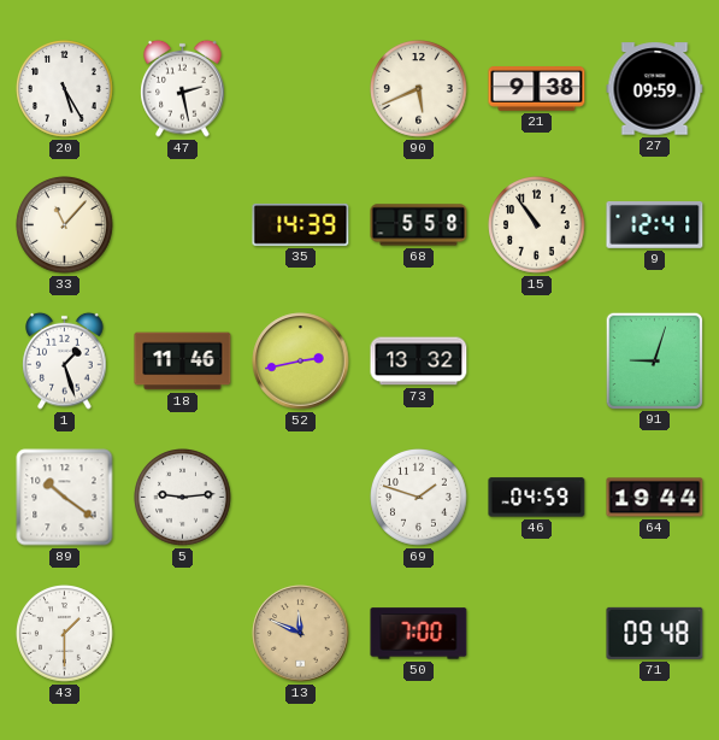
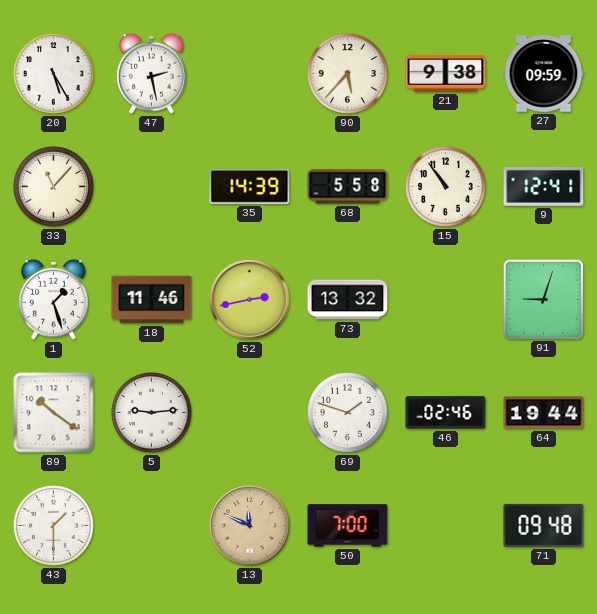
90: 5:41 -> 5:37 (348, 74)
46: 04:59 -> 02:46 (446, 413)
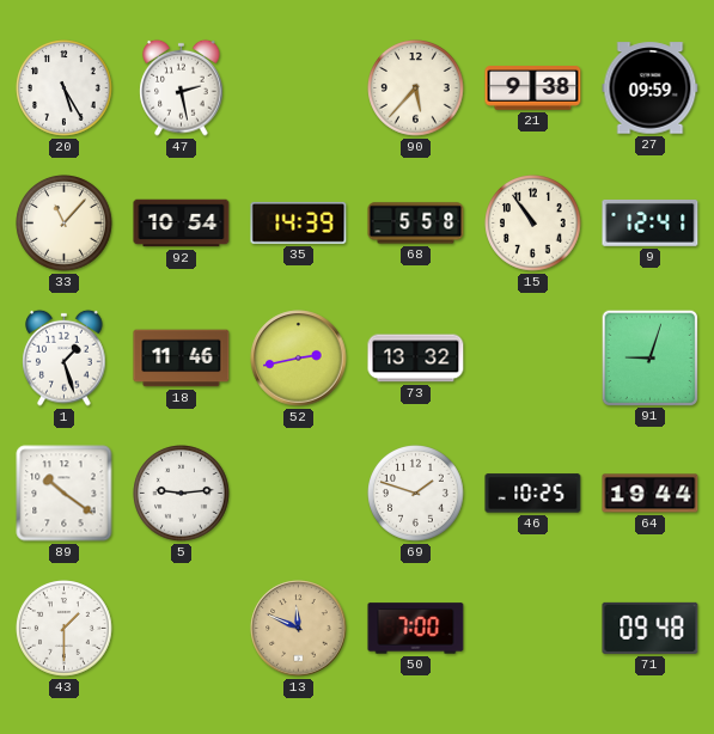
92: none -> 10:54 (182, 224)
46: 02:46 -> 10:25 (533, 494)
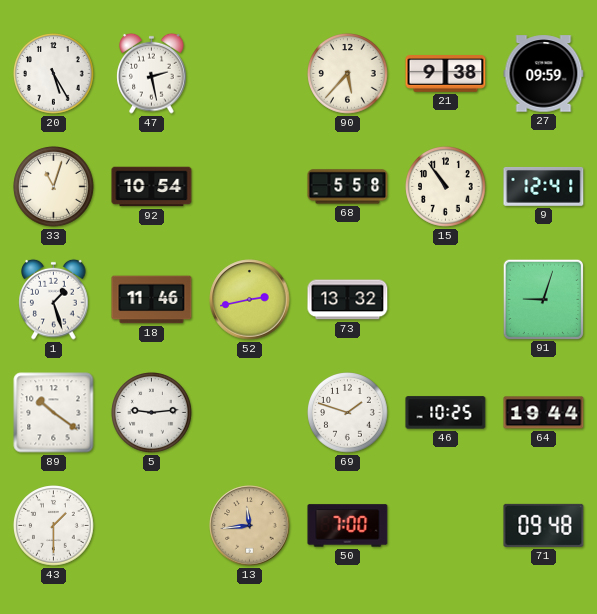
33: 11:07 -> 11:03 (54, 187)
35: 14:39 -> none (299, 222)
13: 11:49 -> 11:44 (250, 526)
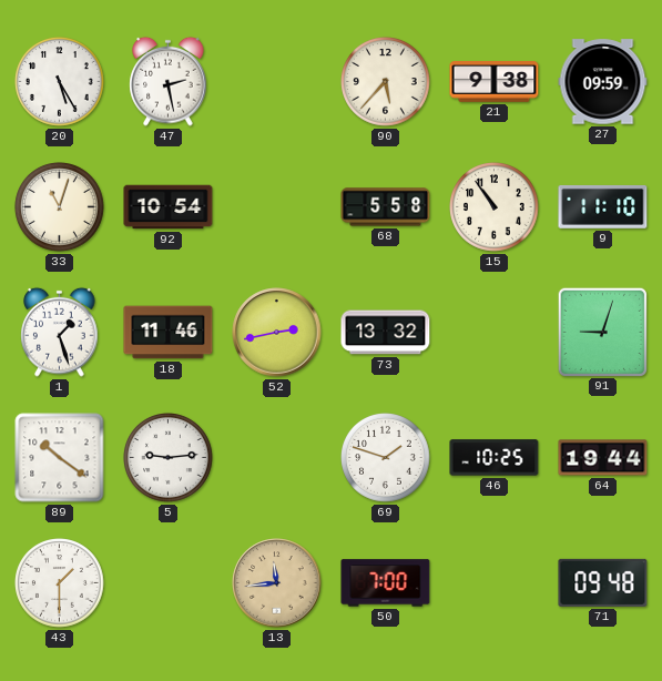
9: 12:41 -> 11:10 (603, 207)
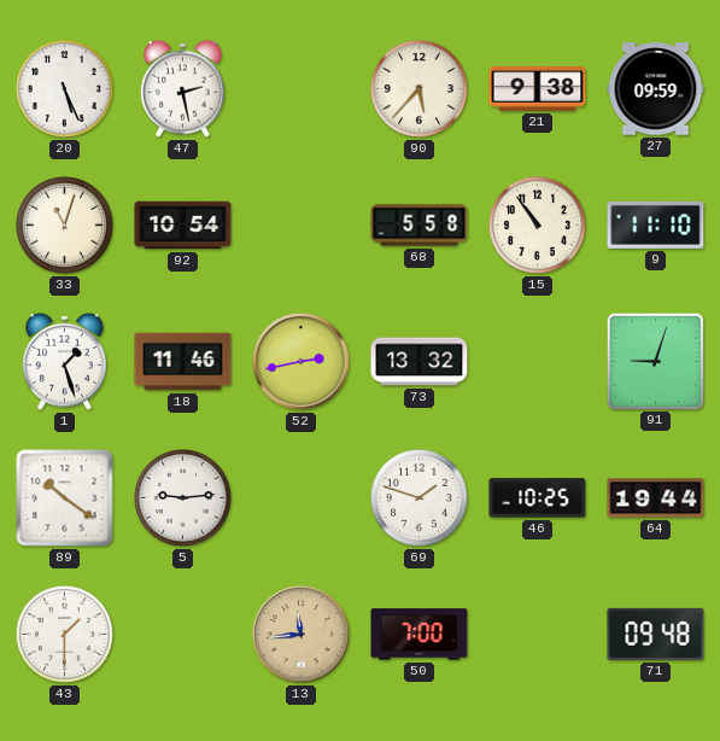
20: 5:25 -> 5:26 (65, 89)
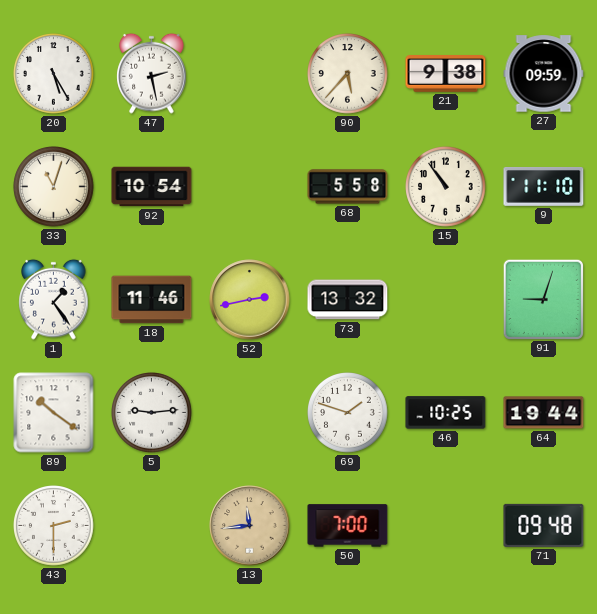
20: 5:26 -> 5:25 (54, 74)
1: 1:27 -> 1:24 (54, 299)
43: 1:30 -> 2:30 (54, 526)
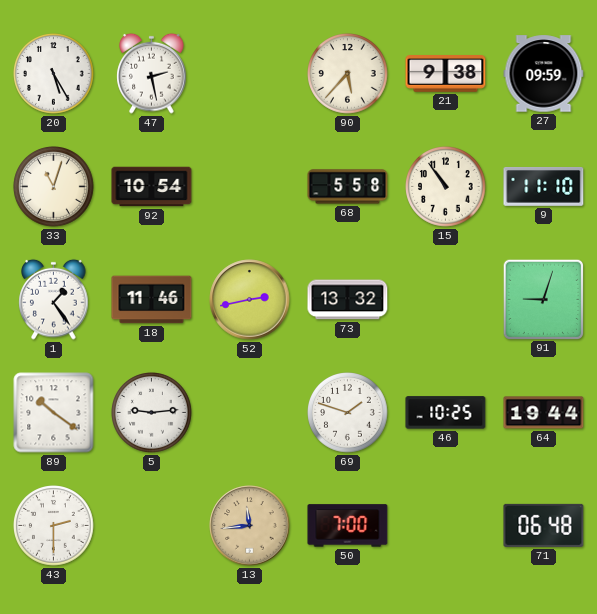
71: 09:48 -> 06:48 (544, 525)
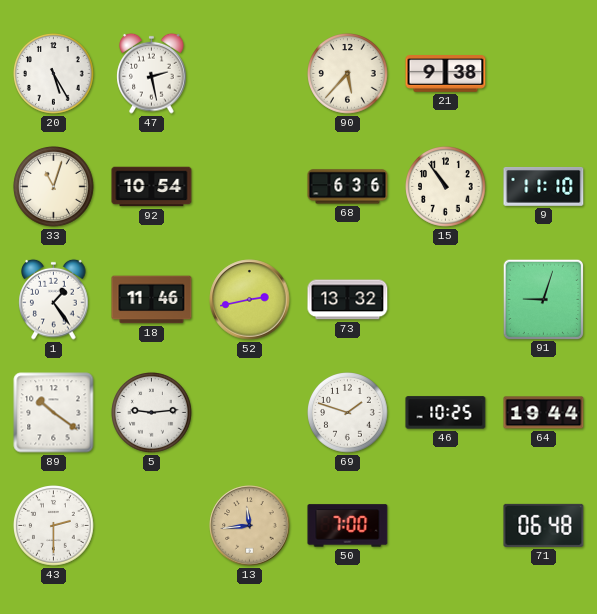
27: 09:59 -> none (544, 74)
68: 5:58 -> 6:36 (348, 187)
